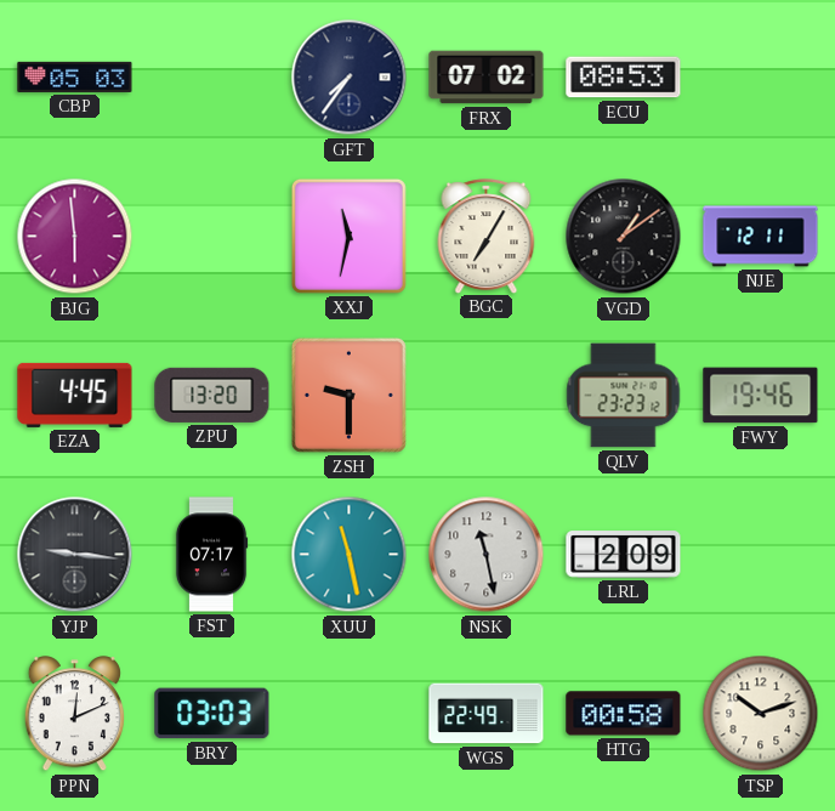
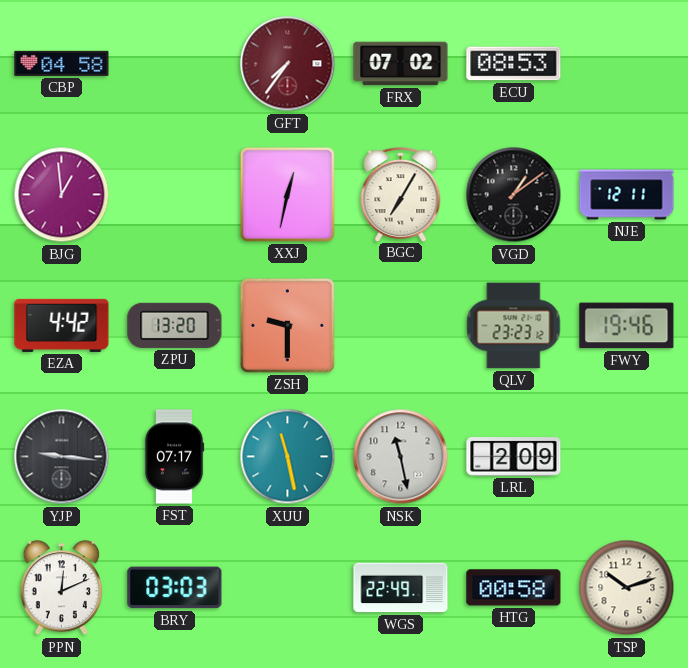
CBP: 05:03 -> 04:58 (62, 63)
GFT dial: navy -> burgundy (288, 64)
BJG: 5:59 -> 12:59 (62, 195)
XXJ: 11:32 -> 12:32 (287, 194)
EZA: 4:45 -> 4:42 (62, 325)
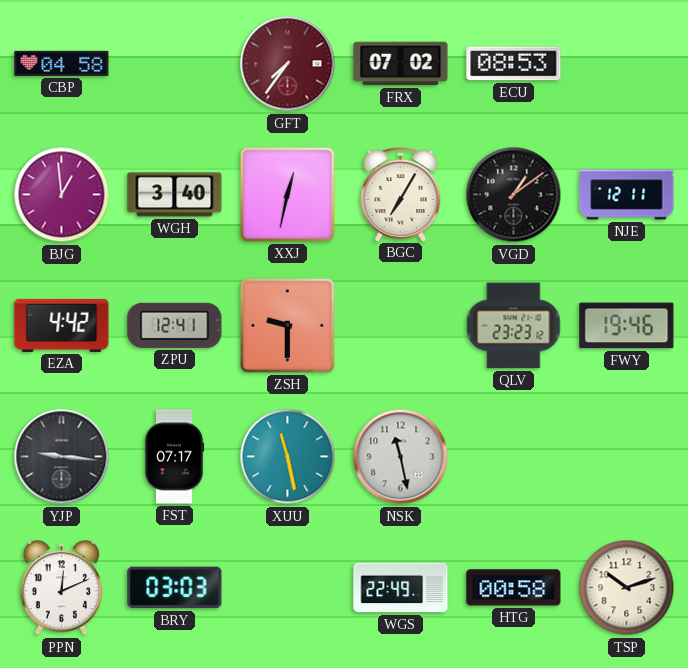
WGH: none -> 3:40 (175, 195)
ZPU: 13:20 -> 12:41 (175, 325)
LRL: 2:09 -> none (514, 457)
